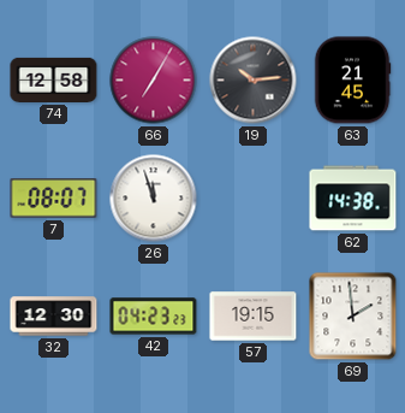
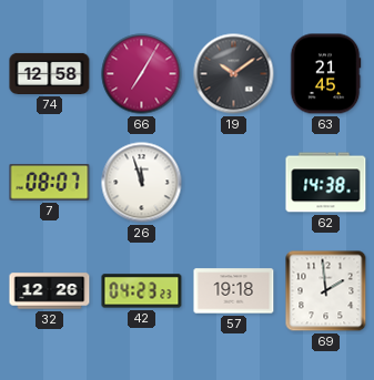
19: 10:14 -> 10:09 (234, 74)
32: 12:30 -> 12:26 (50, 291)
57: 19:15 -> 19:18 (234, 291)
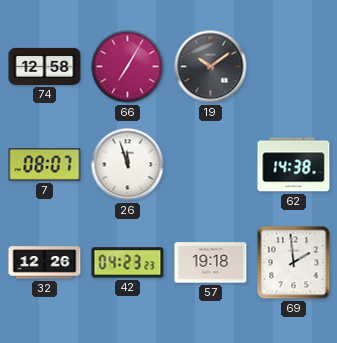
63: 21:45 -> none (325, 74)
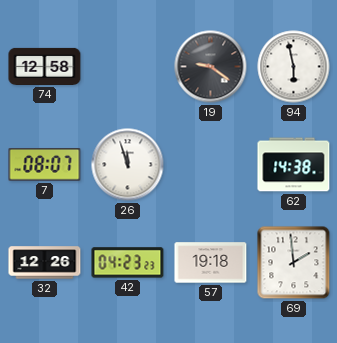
66: 7:05 -> none (128, 67)
19: 10:09 -> 9:21 (211, 67)
94: none -> 5:58 (294, 67)
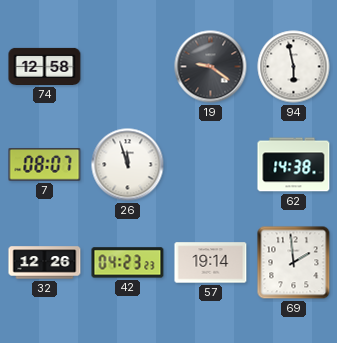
57: 19:18 -> 19:14 (211, 263)
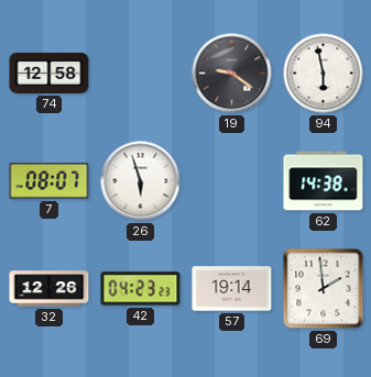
26: 11:57 -> 5:57 (141, 181)
